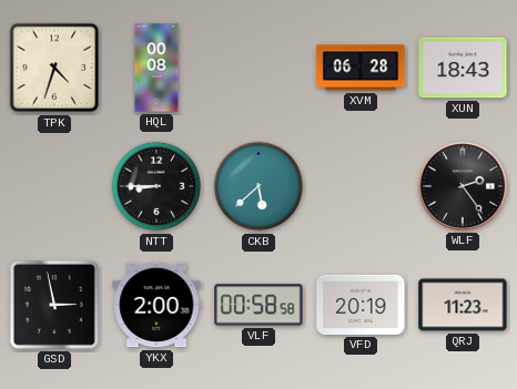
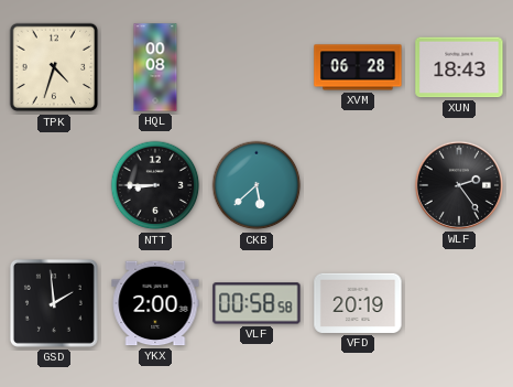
GSD: 2:58 -> 1:59 (54, 303)
QRJ: 11:23 -> none (463, 305)
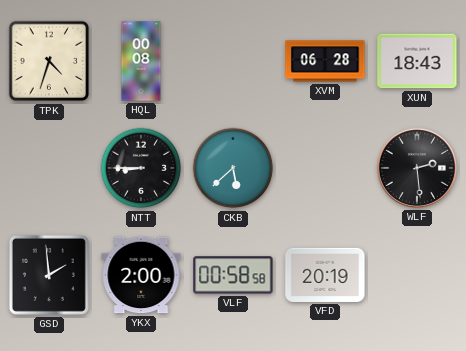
WLF: 2:24 -> 2:29 (417, 168)
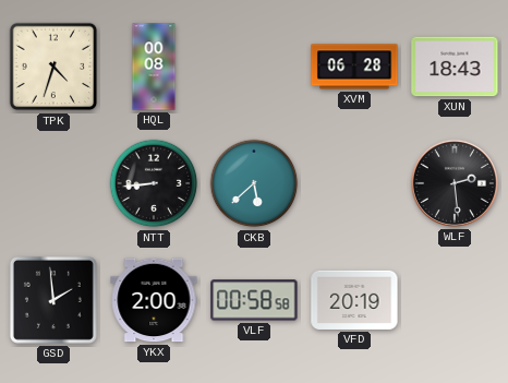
NTT: 8:45 -> 8:44 (154, 183)
